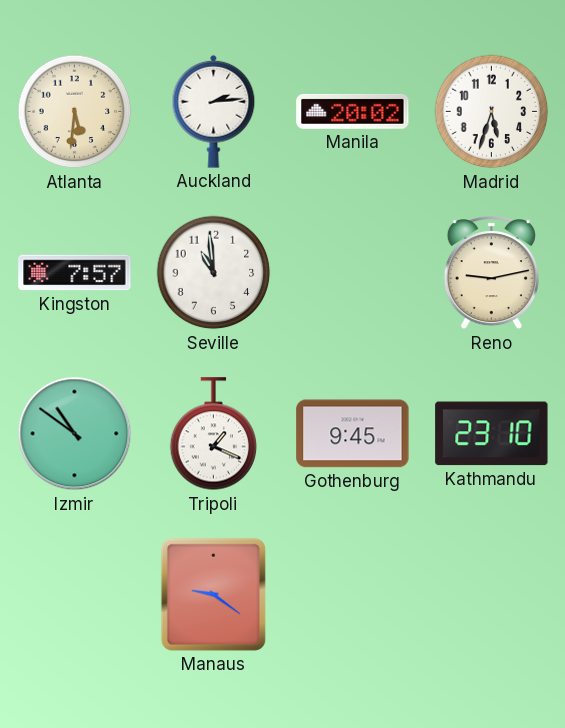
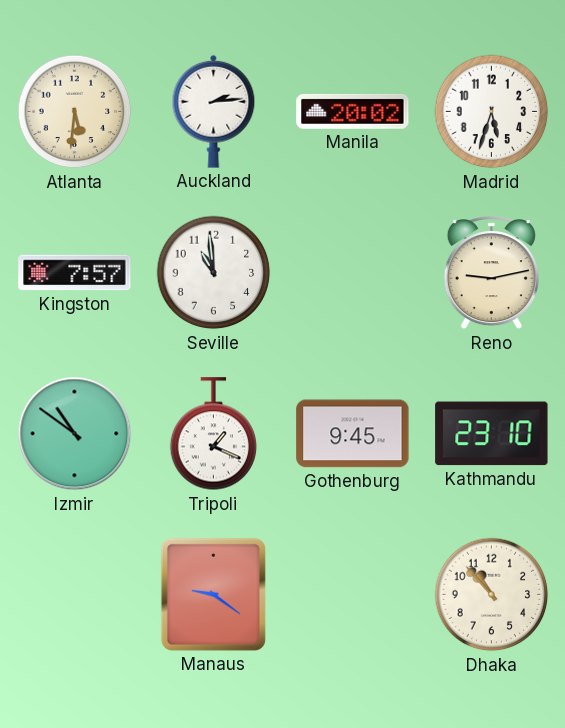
Dhaka: none -> 10:53 (492, 595)
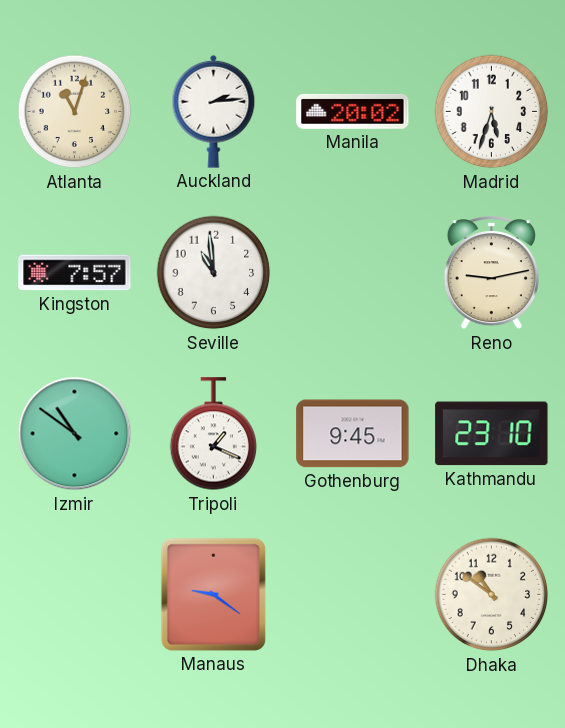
Atlanta: 5:31 -> 11:03 (75, 112)
Dhaka: 10:53 -> 10:51 (492, 595)
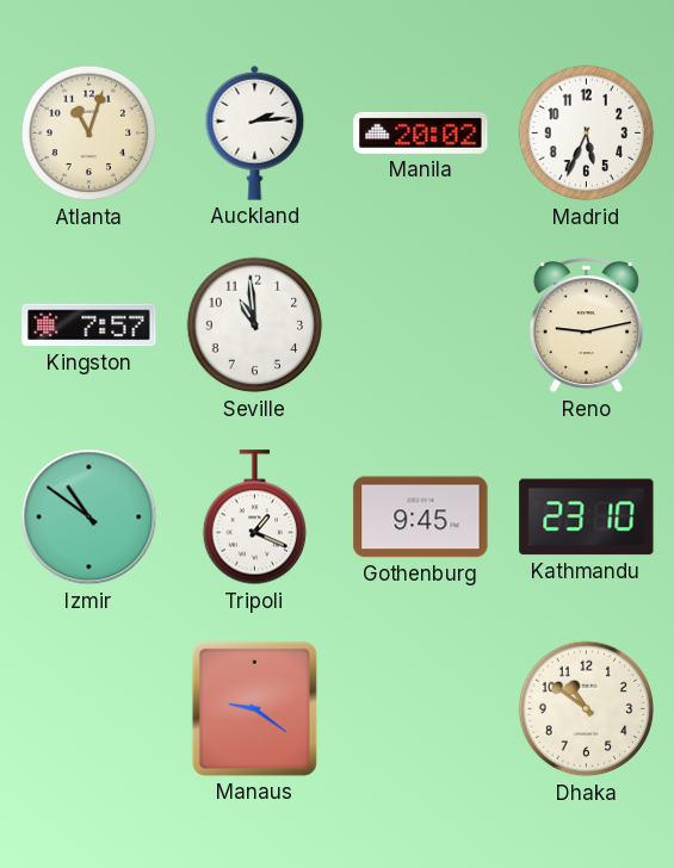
Madrid: 5:33 -> 5:34 (587, 134)
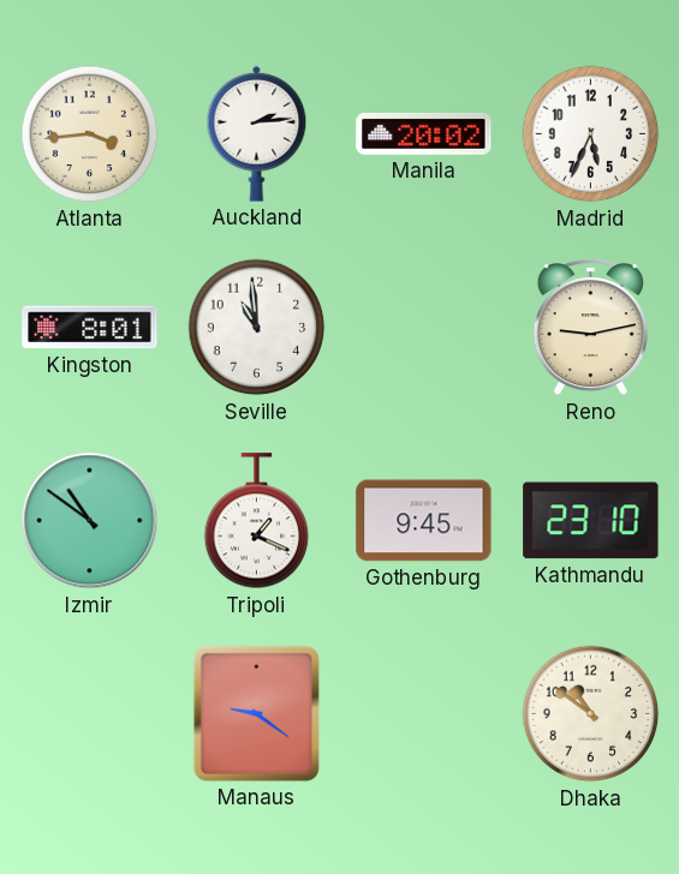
Atlanta: 11:03 -> 3:44 (90, 134)
Kingston: 7:57 -> 8:01 (90, 328)
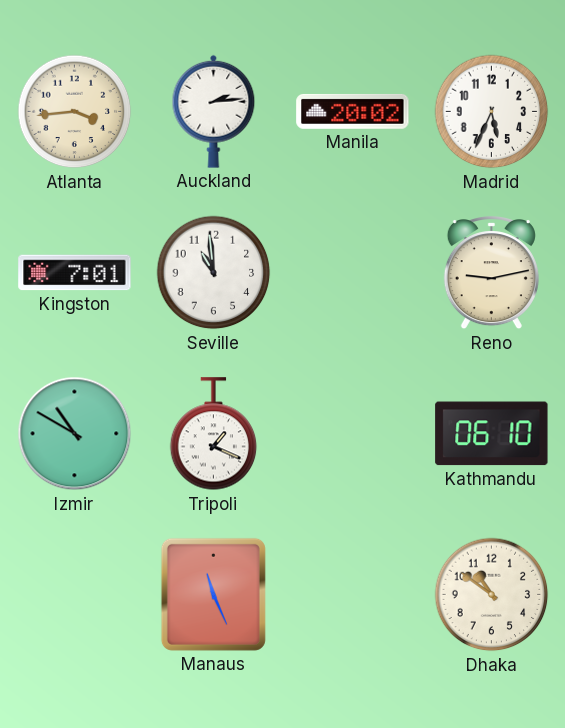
Kingston: 8:01 -> 7:01 (75, 273)
Izmir: 10:51 -> 10:50 (75, 434)
Gothenburg: 9:45 -> none (424, 521)
Kathmandu: 23:10 -> 06:10 (492, 434)
Manaus: 9:21 -> 11:26 (213, 594)
